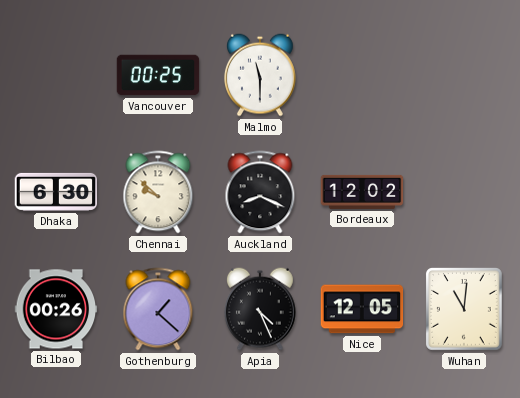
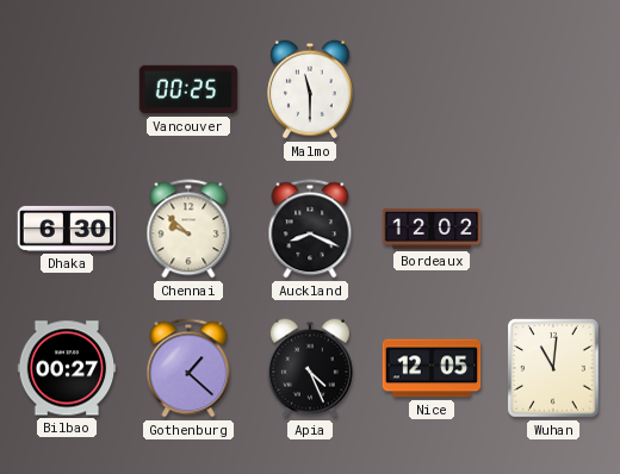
Bilbao: 00:26 -> 00:27 (67, 368)
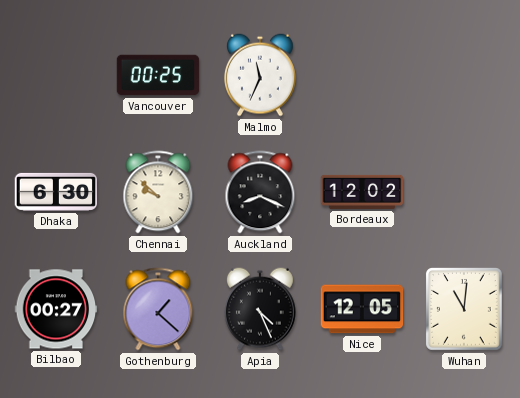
Malmo: 11:30 -> 11:34 (260, 75)
